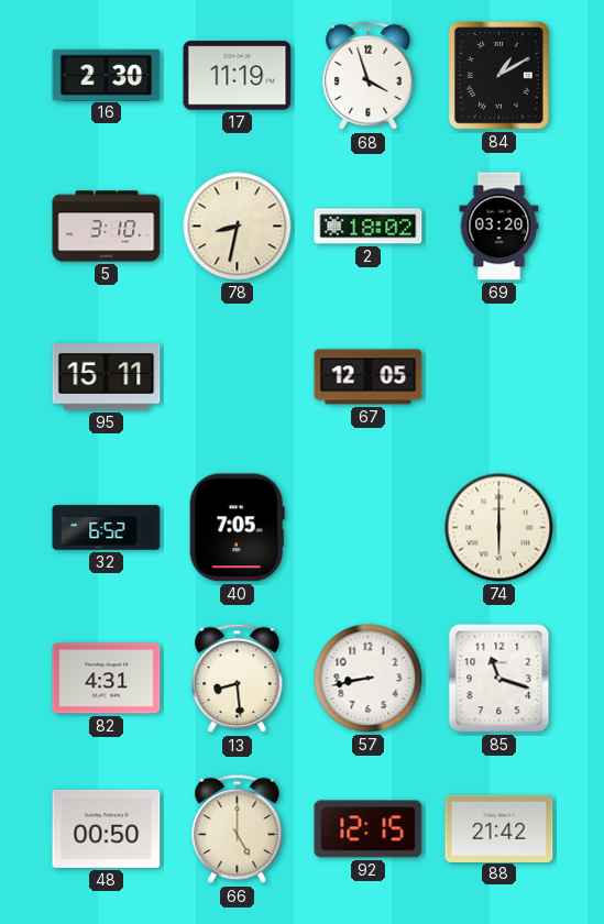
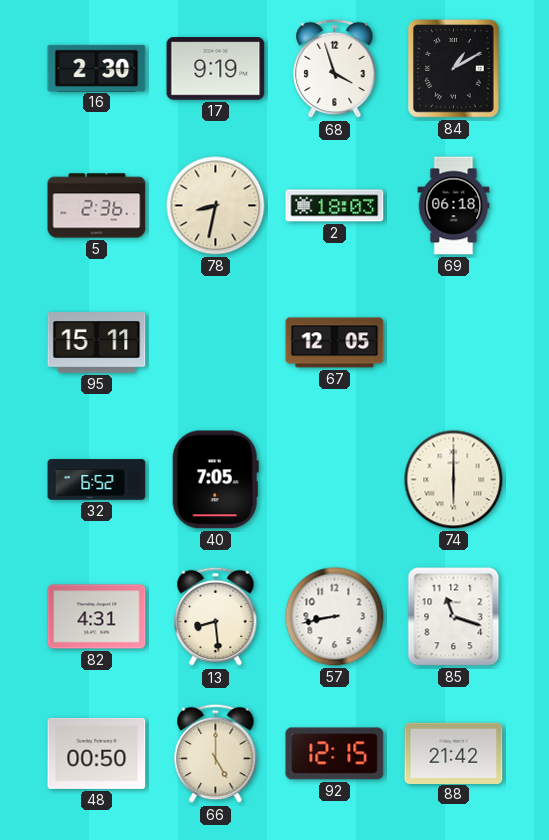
17: 11:19 -> 9:19 (216, 69)
5: 3:10 -> 2:36 (97, 206)
2: 18:02 -> 18:03 (335, 206)
69: 03:20 -> 06:18 (454, 206)
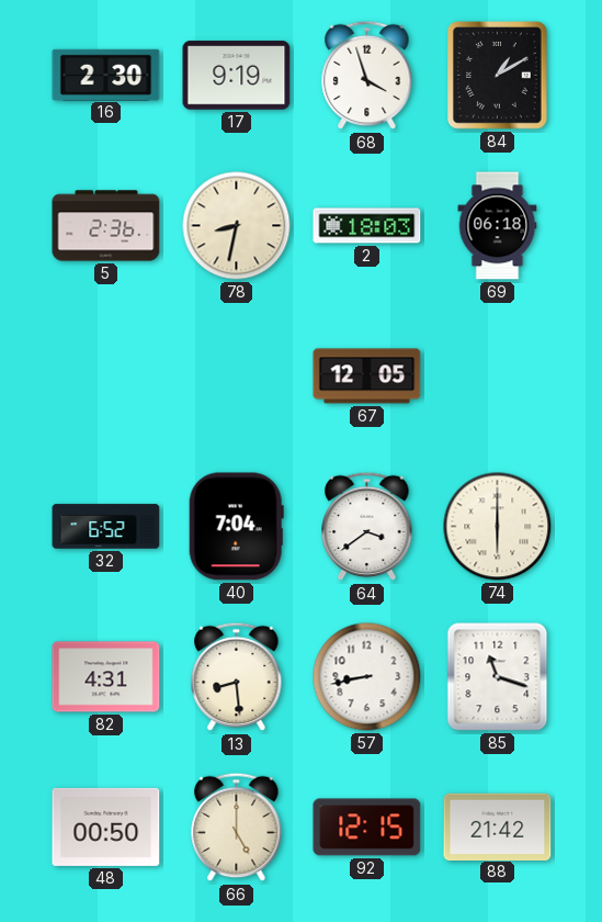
95: 15:11 -> none (97, 343)
40: 7:05 -> 7:04 (236, 527)
64: none -> 3:39 (367, 527)
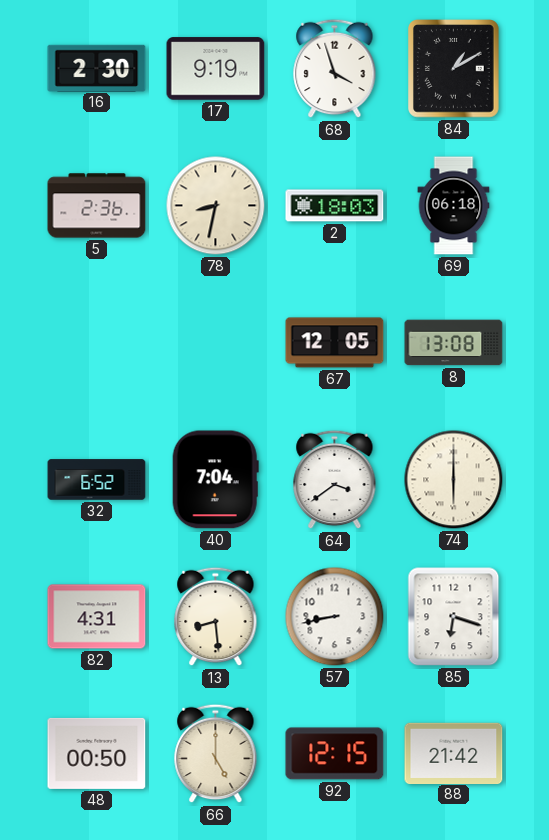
8: none -> 13:08 (454, 343)
85: 11:18 -> 6:18 (454, 617)
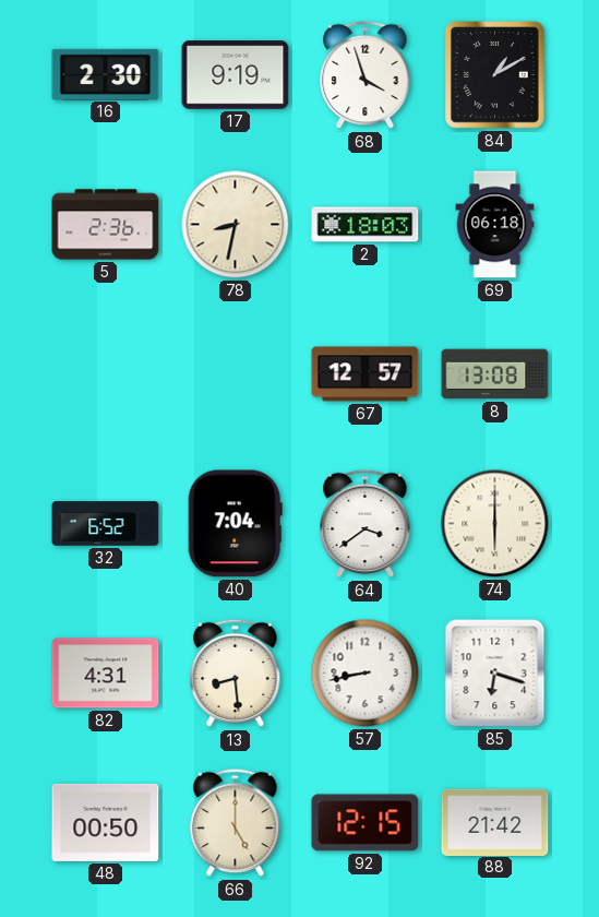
67: 12:05 -> 12:57 (366, 374)
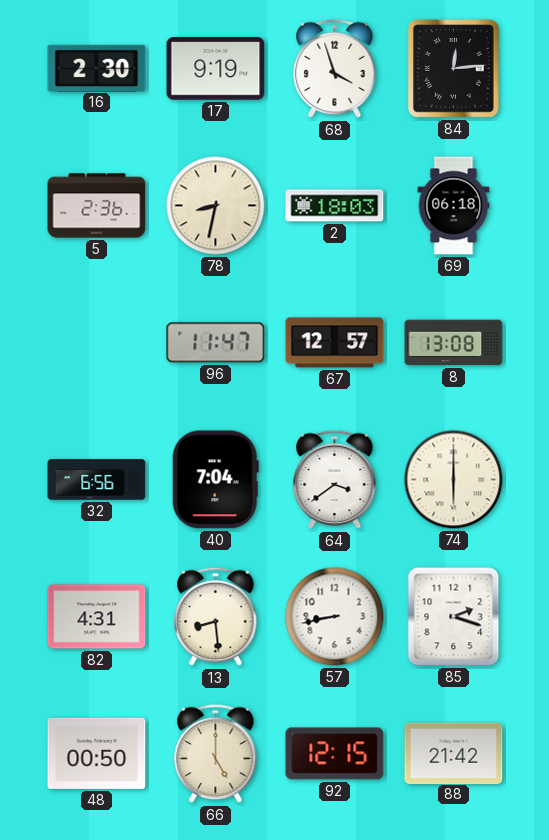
84: 1:10 -> 12:14 (454, 69)
96: none -> 11:47 (216, 343)
32: 6:52 -> 6:56 (97, 480)
85: 6:18 -> 2:18 (454, 617)
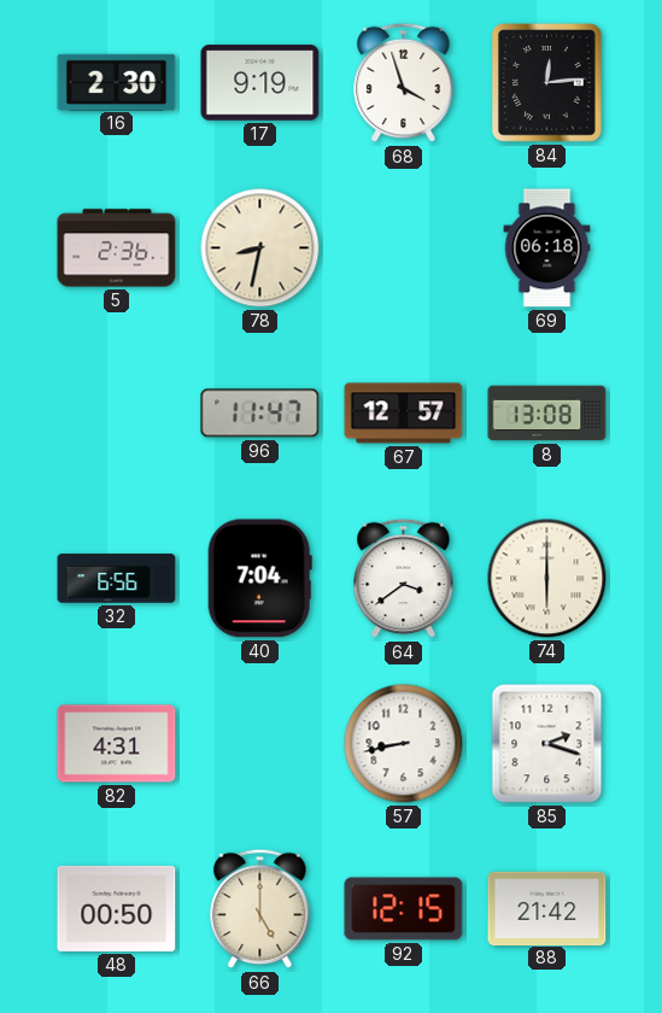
2: 18:03 -> none (335, 206)
13: 8:29 -> none (216, 617)
